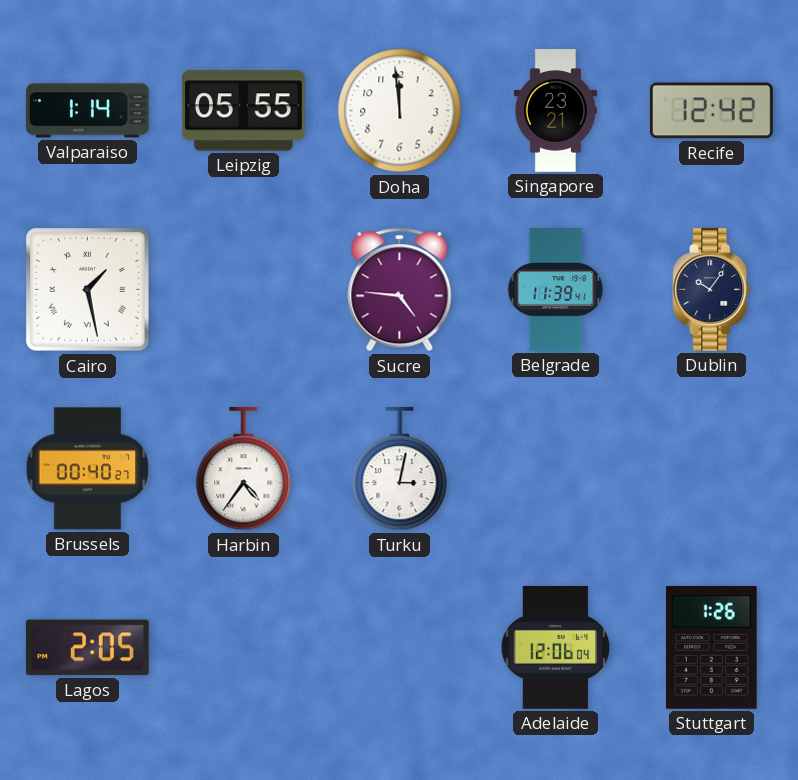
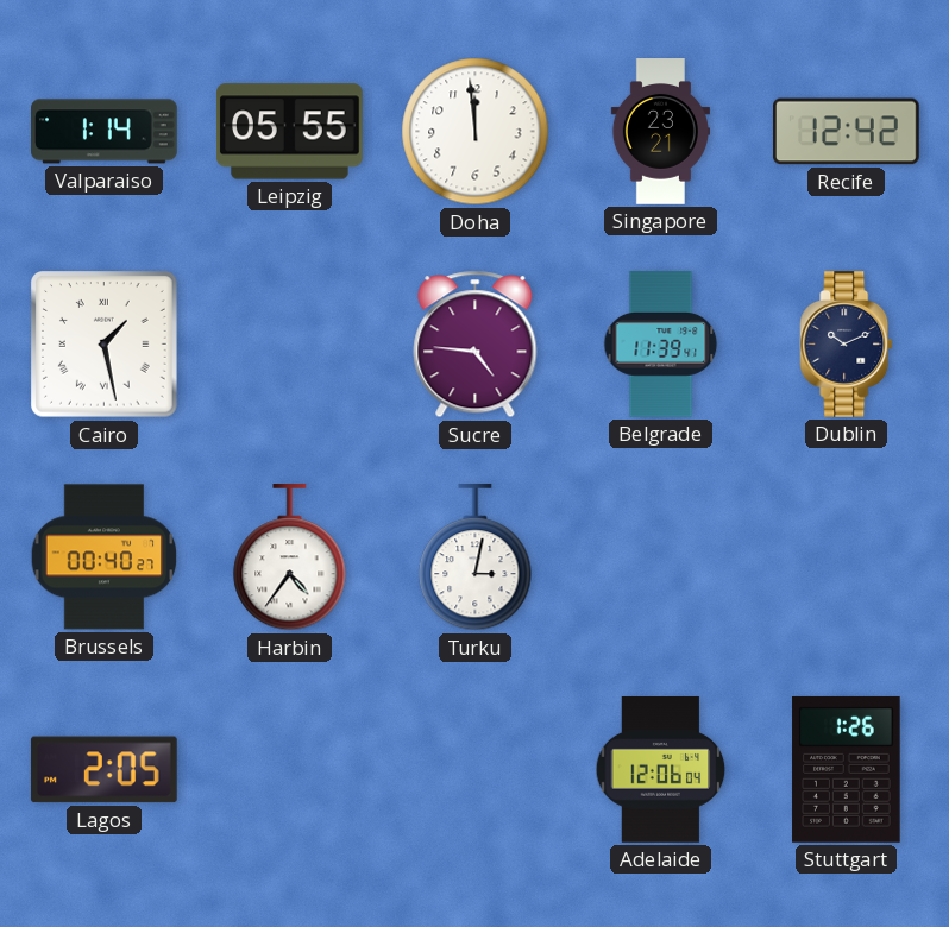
Dublin: 10:06 -> 10:11 (847, 345)
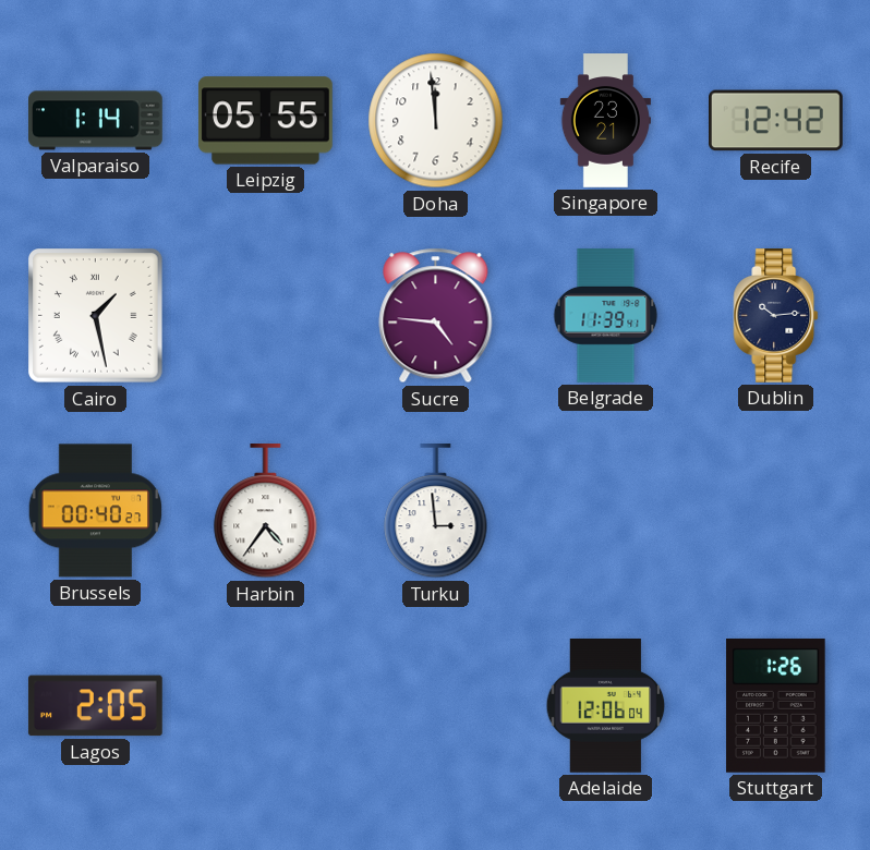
Dublin: 10:11 -> 10:14 (776, 316)
Turku: 3:02 -> 2:59 (436, 512)
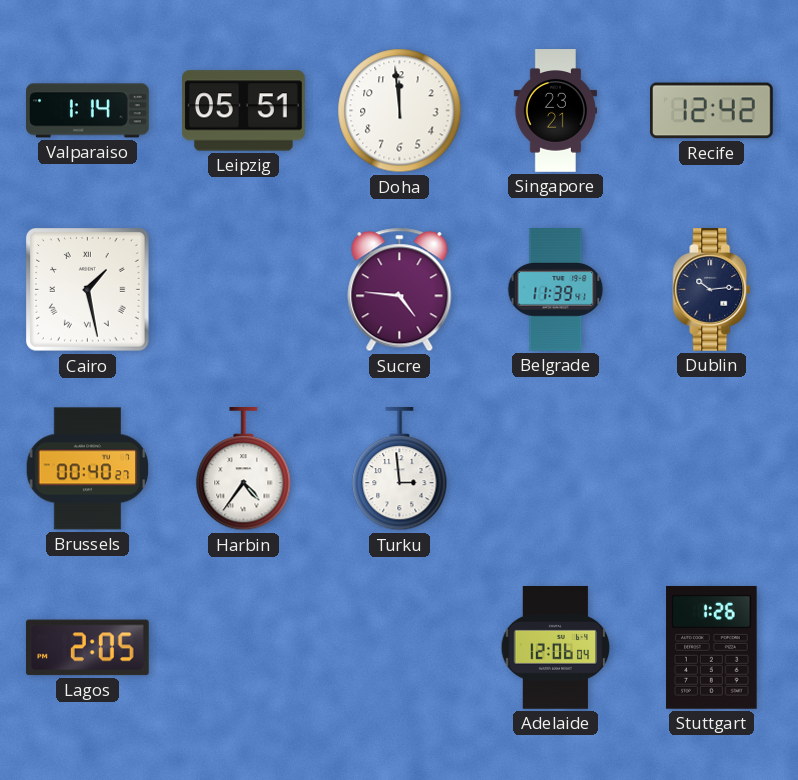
Leipzig: 05:55 -> 05:51 (244, 111)
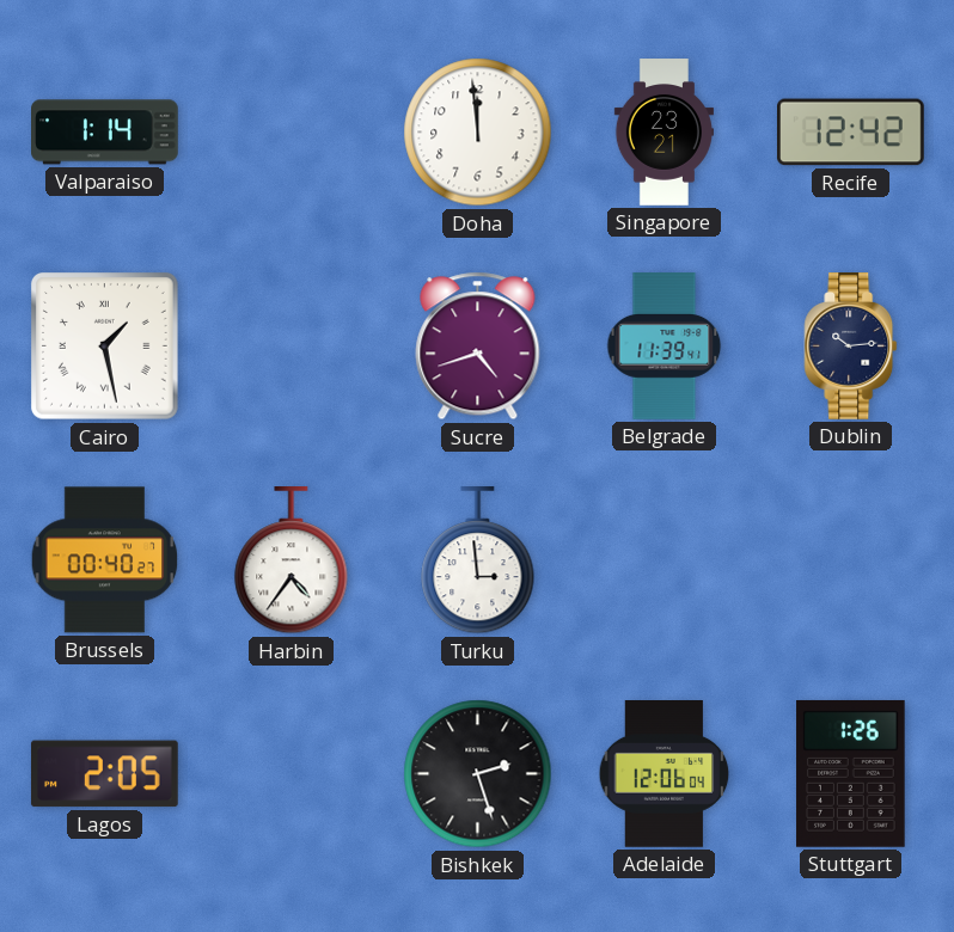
Leipzig: 05:51 -> none (244, 111)
Sucre: 4:46 -> 4:42 (478, 347)
Bishkek: none -> 2:27 (478, 774)
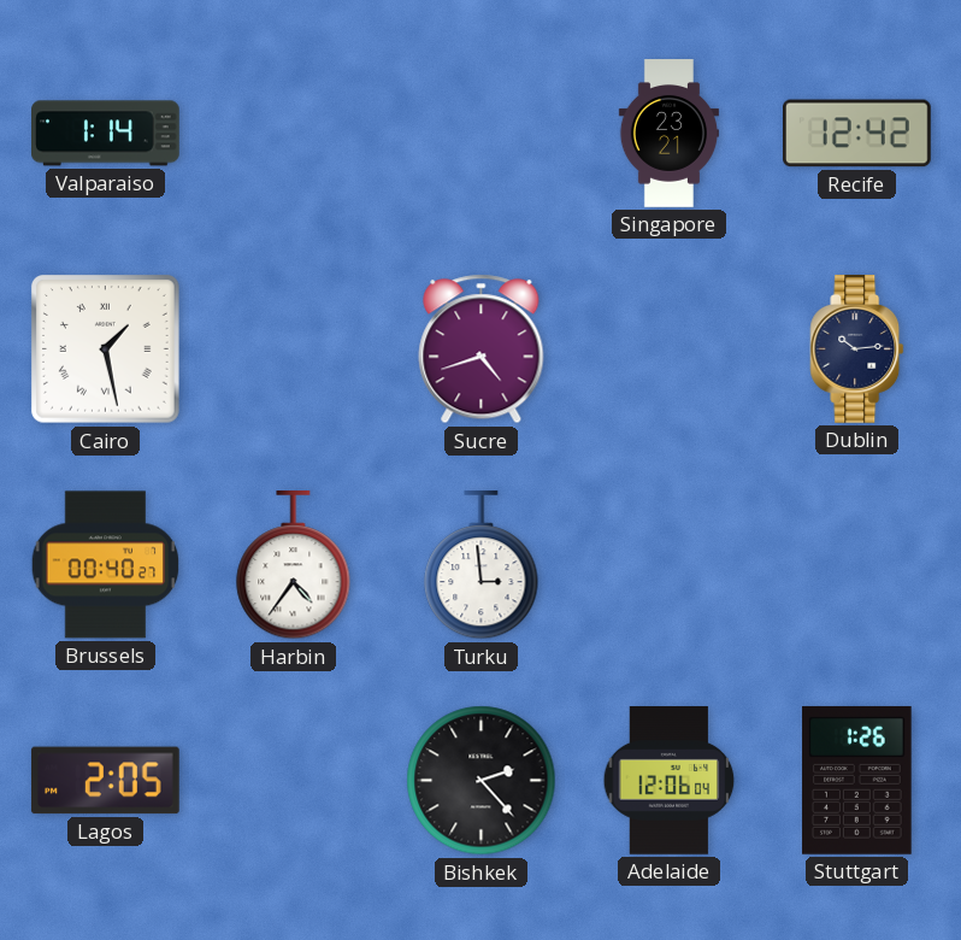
Doha: 11:59 -> none (478, 133)
Belgrade: 11:39 -> none (665, 347)
Bishkek: 2:27 -> 2:23 (482, 781)
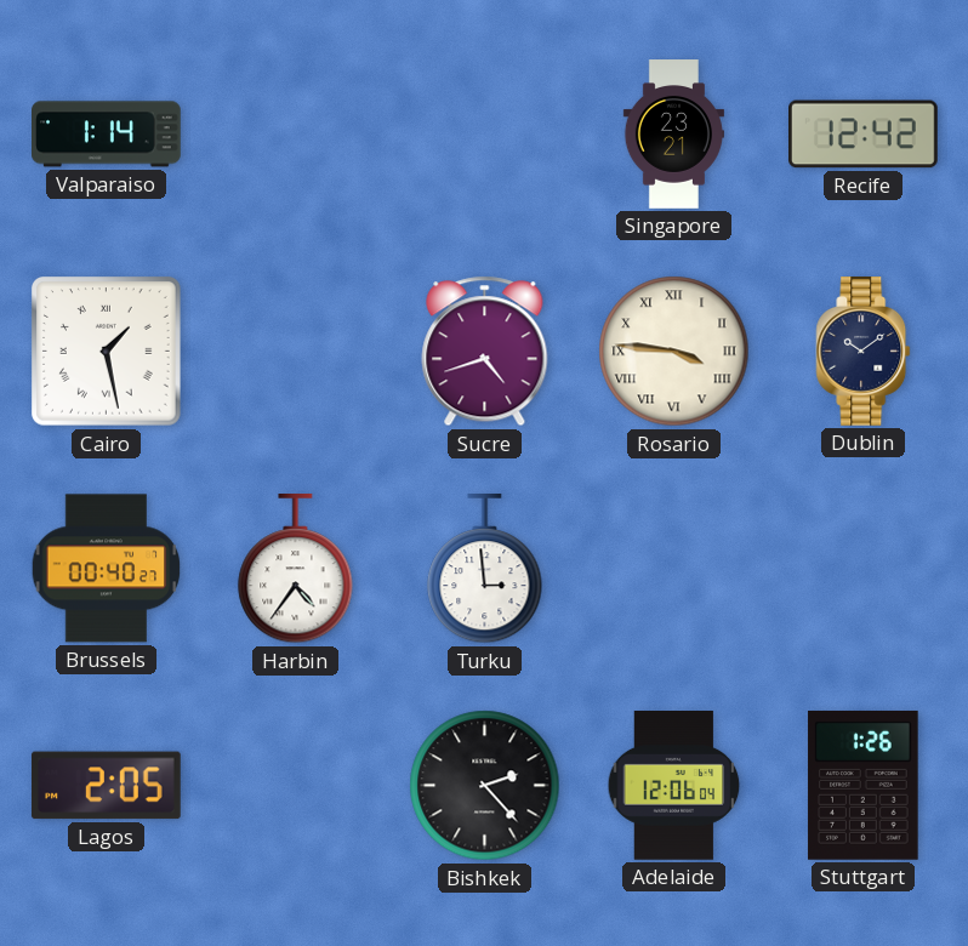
Rosario: none -> 3:46 (674, 352)
Dublin: 10:14 -> 10:09 (864, 352)
